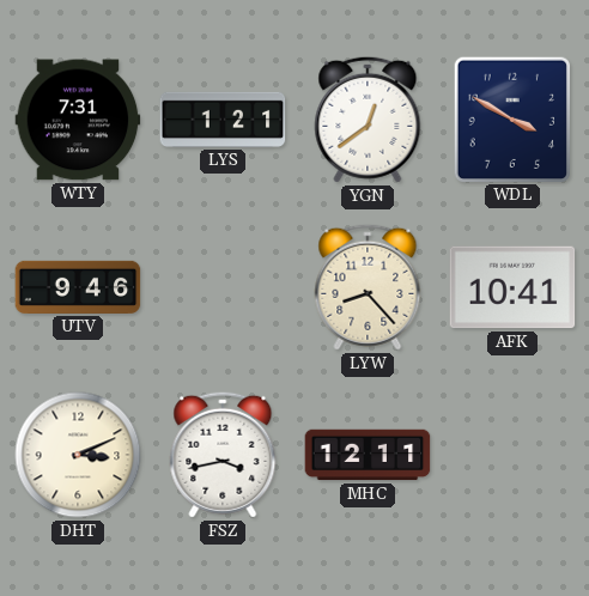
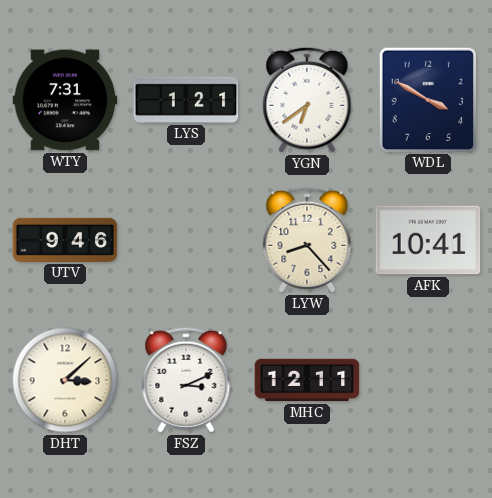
YGN: 12:39 -> 6:39 (307, 100)
DHT: 3:11 -> 3:08 (65, 380)
FSZ: 3:43 -> 3:11 (186, 380)
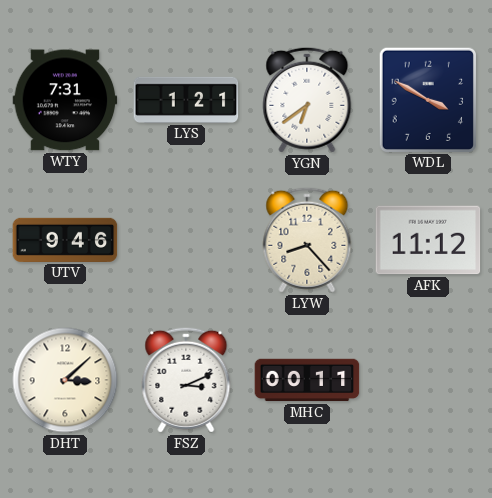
AFK: 10:41 -> 11:12 (428, 240)
MHC: 12:11 -> 00:11 (307, 380)
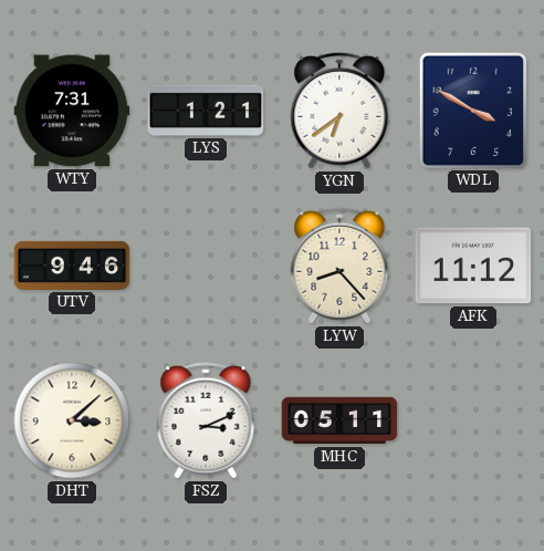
MHC: 00:11 -> 05:11 (339, 420)
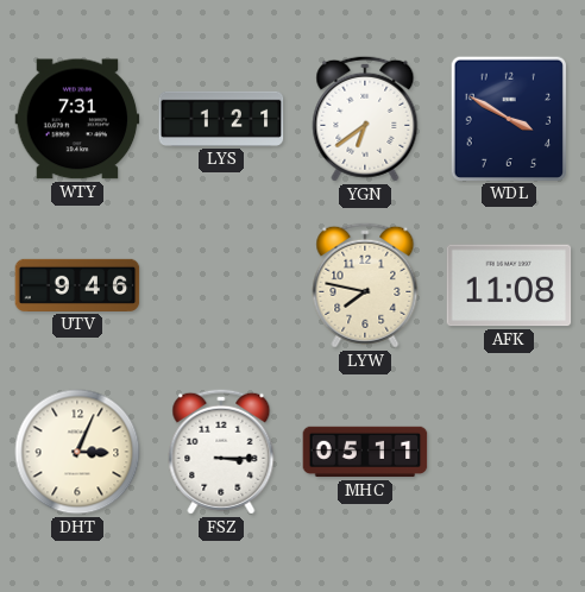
LYW: 8:23 -> 7:47 (365, 285)
AFK: 11:12 -> 11:08 (509, 285)
DHT: 3:08 -> 3:04 (77, 452)
FSZ: 3:11 -> 3:15 (221, 452)
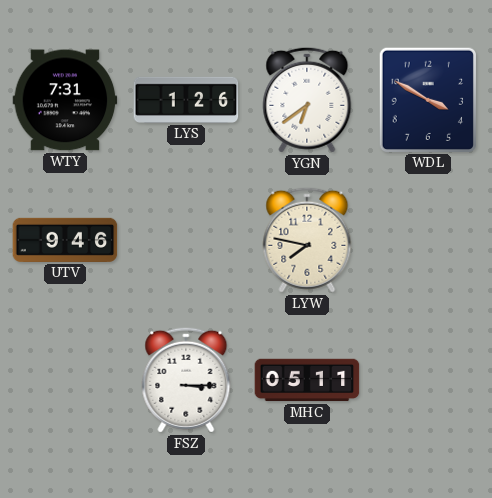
LYS: 1:21 -> 1:26 (186, 100)
AFK: 11:08 -> none (509, 285)
DHT: 3:04 -> none (77, 452)
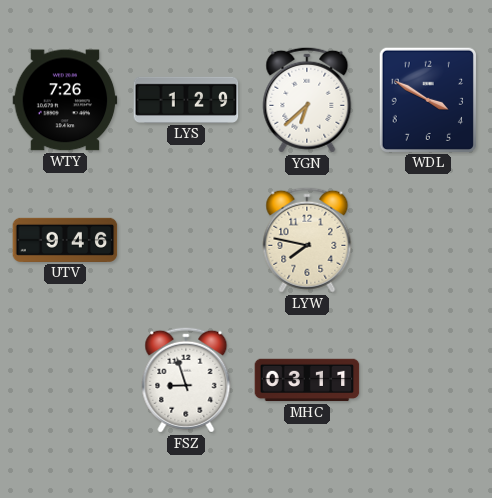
WTY: 7:31 -> 7:26 (65, 100)
LYS: 1:26 -> 1:29 (186, 100)
YGN: 6:39 -> 6:38 (307, 100)
FSZ: 3:15 -> 8:57 (186, 380)
MHC: 05:11 -> 03:11 (307, 380)
